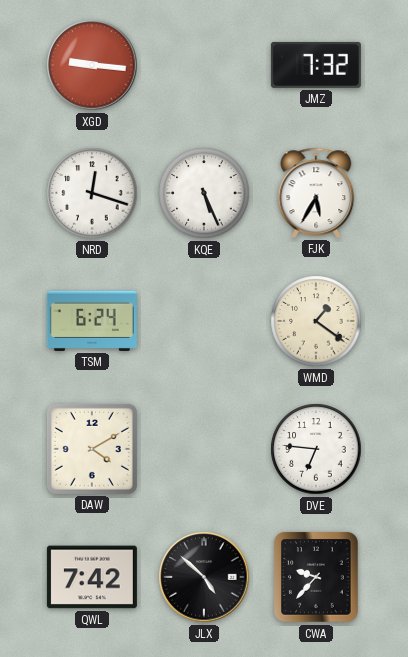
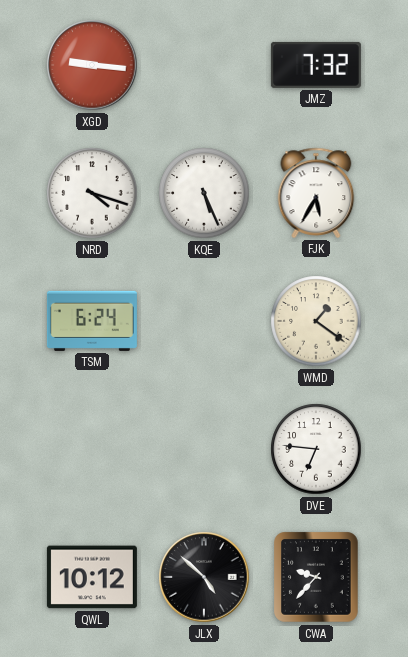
NRD: 12:18 -> 4:18 (92, 193)
DAW: 4:10 -> none (92, 449)
QWL: 7:42 -> 10:12 (92, 577)
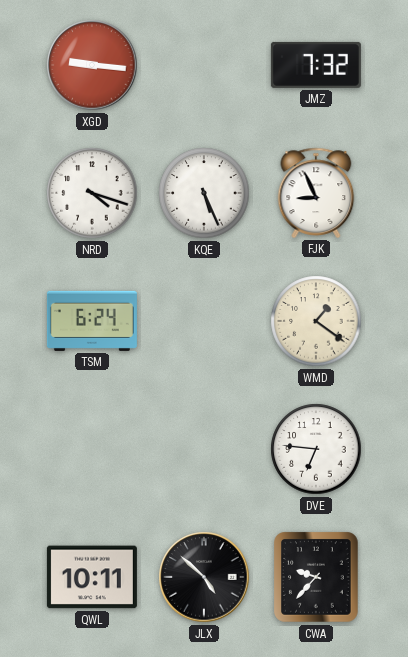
FJK: 5:35 -> 8:56 (316, 193)
QWL: 10:12 -> 10:11 (92, 577)
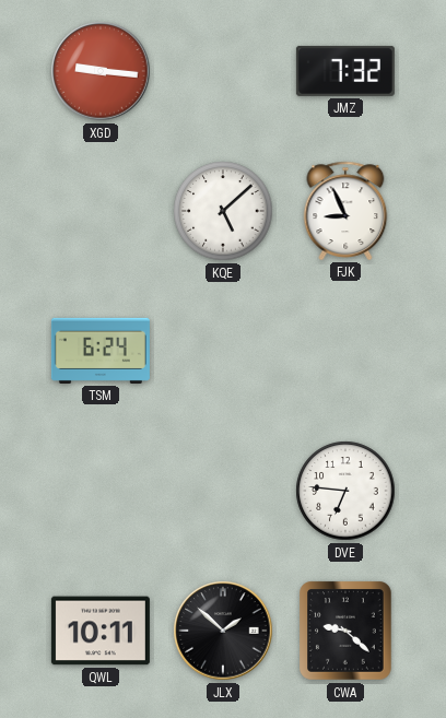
NRD: 4:18 -> none (92, 193)
KQE: 5:26 -> 5:08 (223, 211)
WMD: 1:21 -> none (316, 321)
JLX: 4:52 -> 1:52 (223, 631)
CWA: 9:37 -> 9:22 (345, 631)
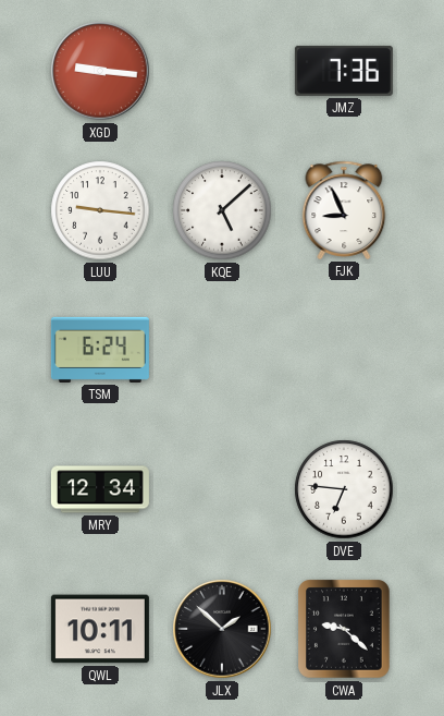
JMZ: 7:32 -> 7:36 (344, 71)
LUU: none -> 9:16 (100, 210)
MRY: none -> 12:34 (100, 489)
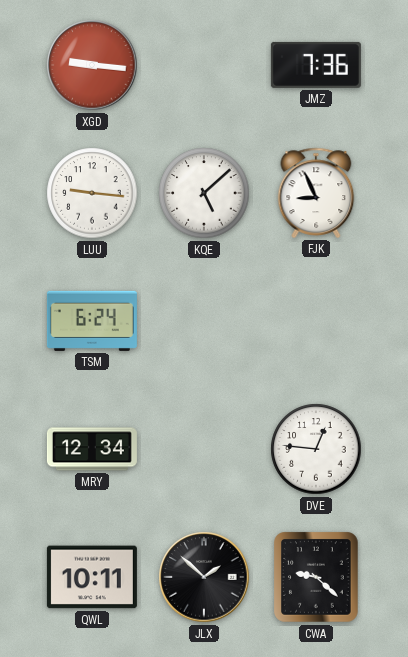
DVE: 6:46 -> 12:46 (316, 449)
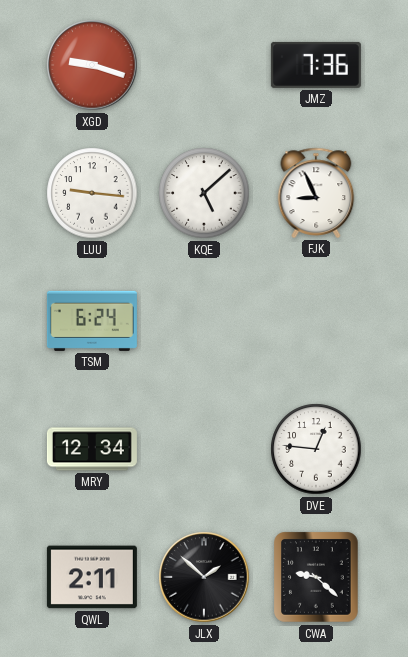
XGD: 9:16 -> 9:18 (92, 65)
QWL: 10:11 -> 2:11 (92, 577)
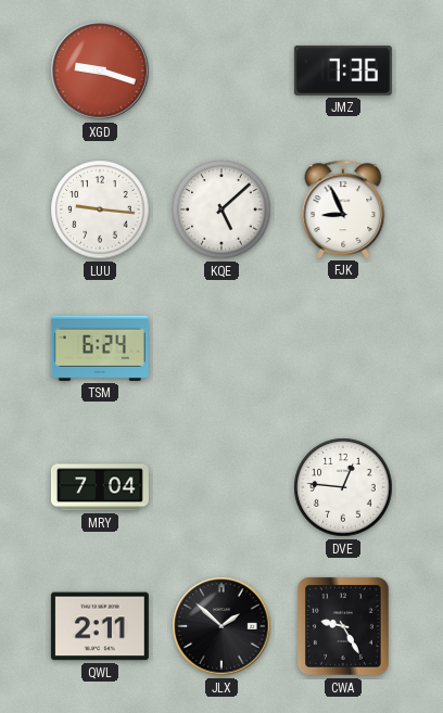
MRY: 12:34 -> 7:04 (100, 487)
CWA: 9:22 -> 9:25 (343, 626)
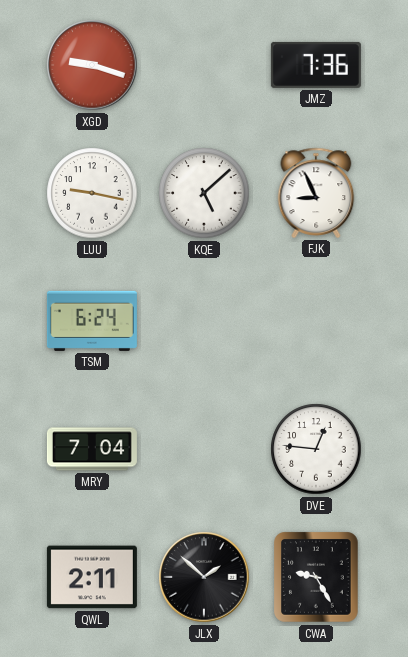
LUU: 9:16 -> 9:17 (92, 193)
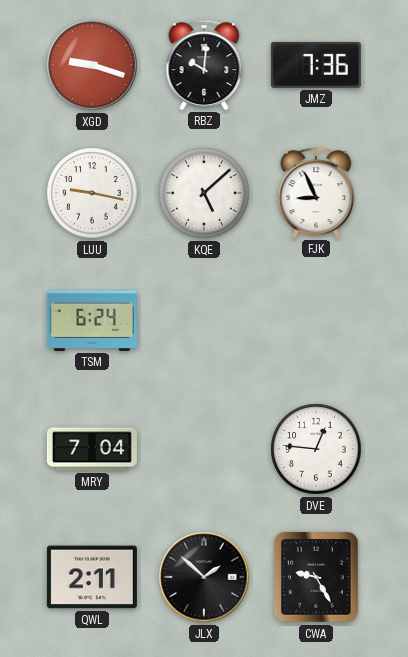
RBZ: none -> 10:01 (204, 65)
